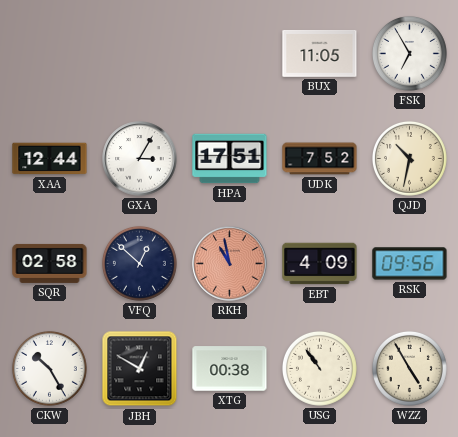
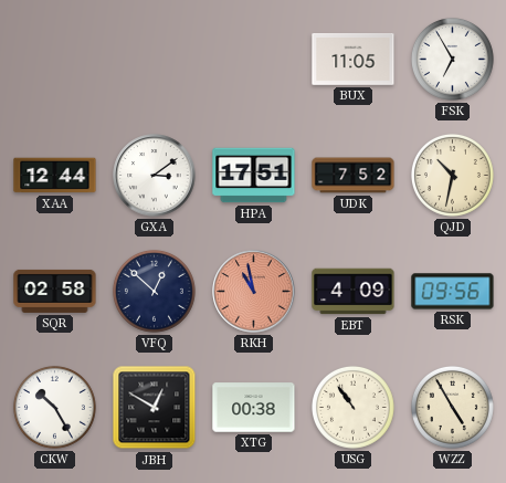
GXA: 3:05 -> 3:09 (155, 176)
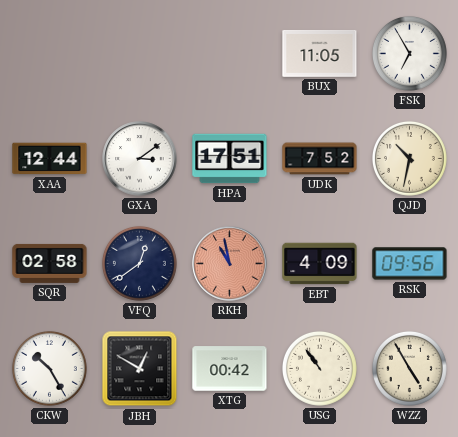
VFQ: 12:52 -> 12:39 (139, 263)
XTG: 00:38 -> 00:42 (230, 369)
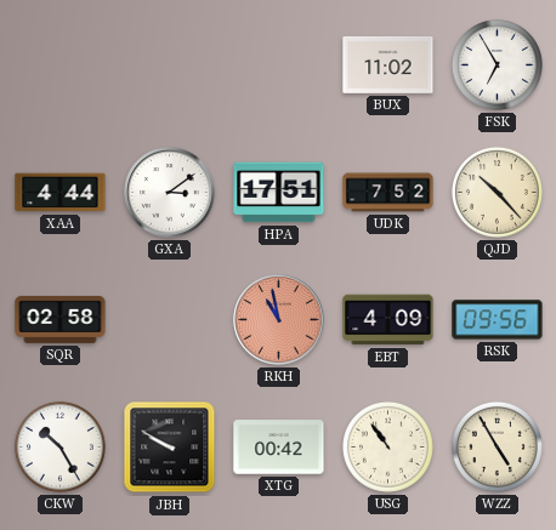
BUX: 11:05 -> 11:02 (388, 64)
XAA: 12:44 -> 4:44 (61, 193)
QJD: 10:32 -> 10:23 (497, 192)
VFQ: 12:39 -> none (139, 263)
JBH: 12:50 -> 9:50 (170, 448)
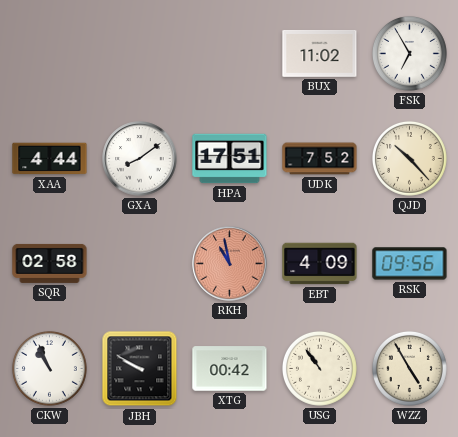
GXA: 3:09 -> 8:09 (140, 159)
CKW: 10:25 -> 10:56 (49, 368)
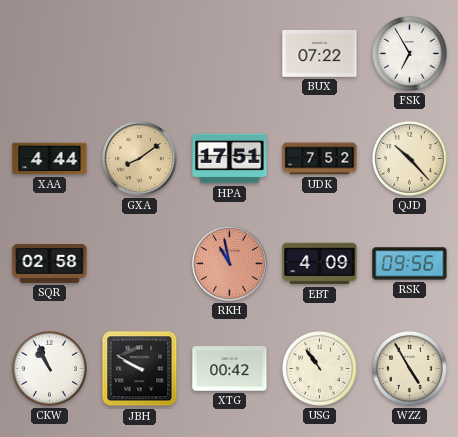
BUX: 11:02 -> 07:22 (320, 53)
GXA dial: white -> champagne (140, 159)
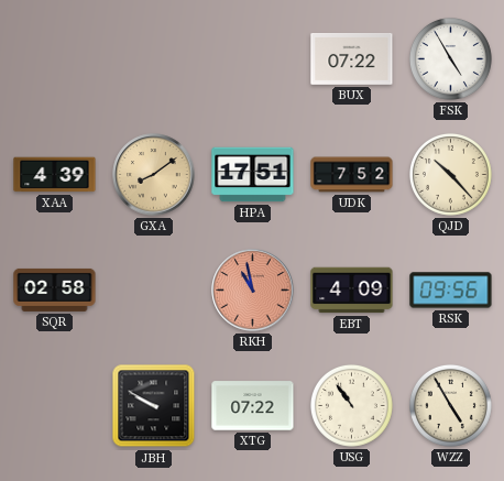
FSK: 6:55 -> 4:55 (450, 58)
XAA: 4:44 -> 4:39 (55, 175)
CKW: 10:56 -> none (49, 368)
XTG: 00:42 -> 07:22 (253, 406)
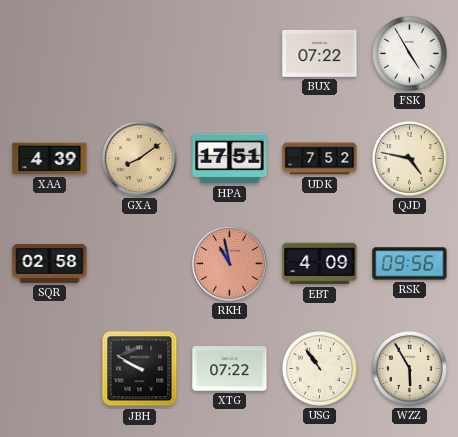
QJD: 10:23 -> 4:47 (409, 158)
WZZ: 4:55 -> 5:55 (409, 368)
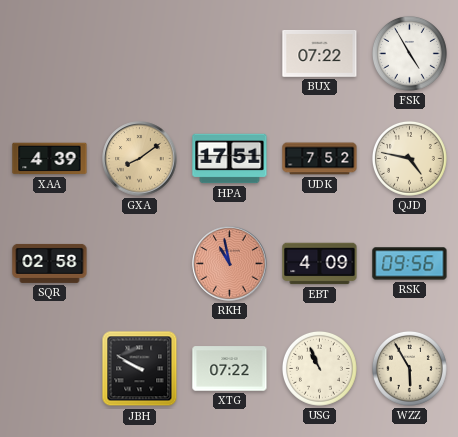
USG: 10:54 -> 10:56 (319, 368)
